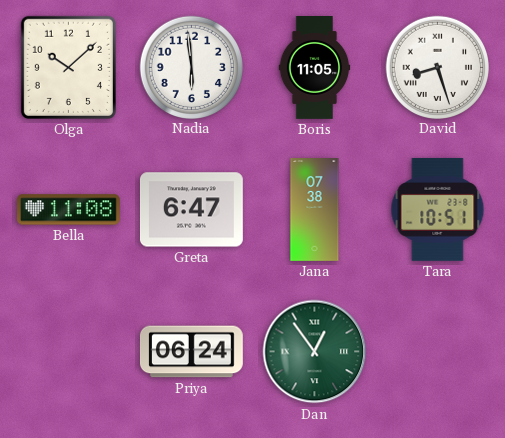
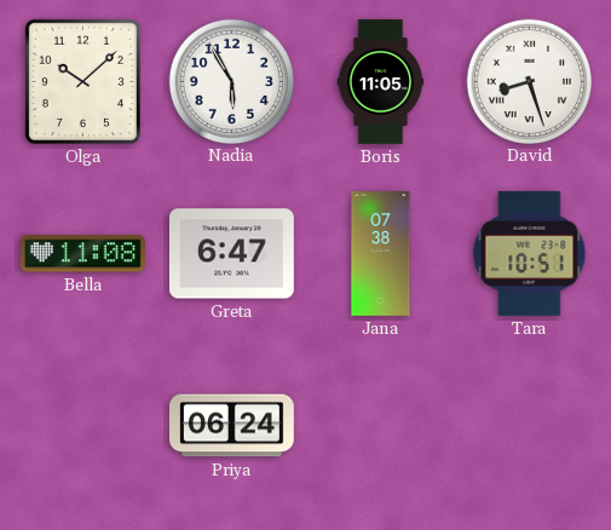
Nadia: 5:59 -> 5:55 (231, 81)
Dan: 12:54 -> none (315, 352)
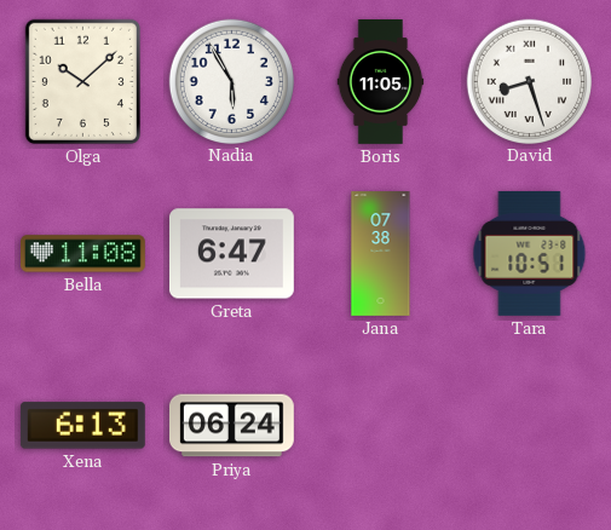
Xena: none -> 6:13 (82, 426)
